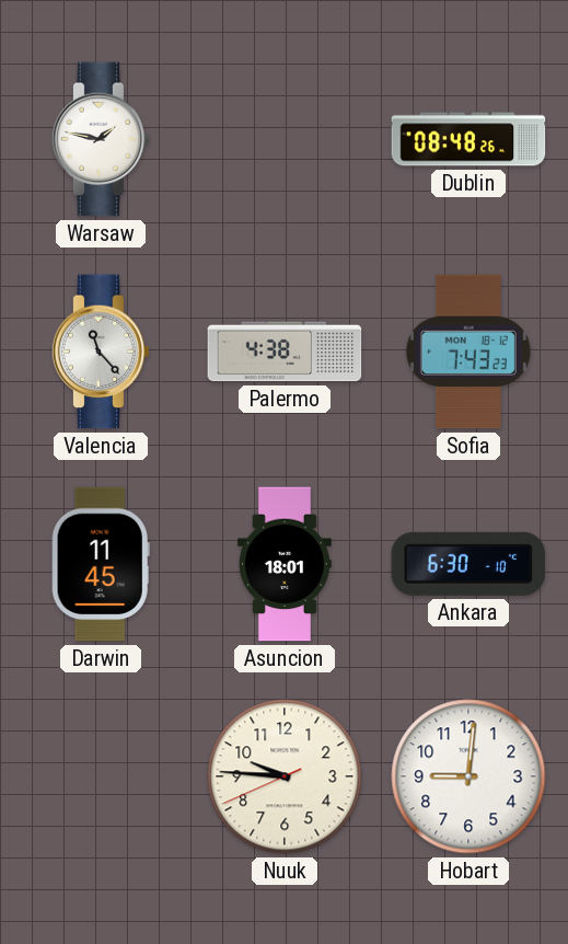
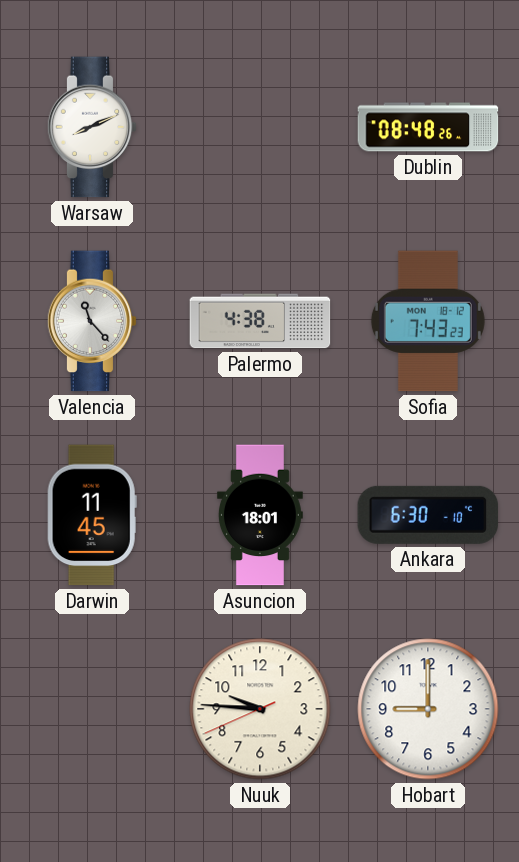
Warsaw: 1:47 -> 8:11 (92, 127)
Hobart: 9:01 -> 9:00 (428, 709)
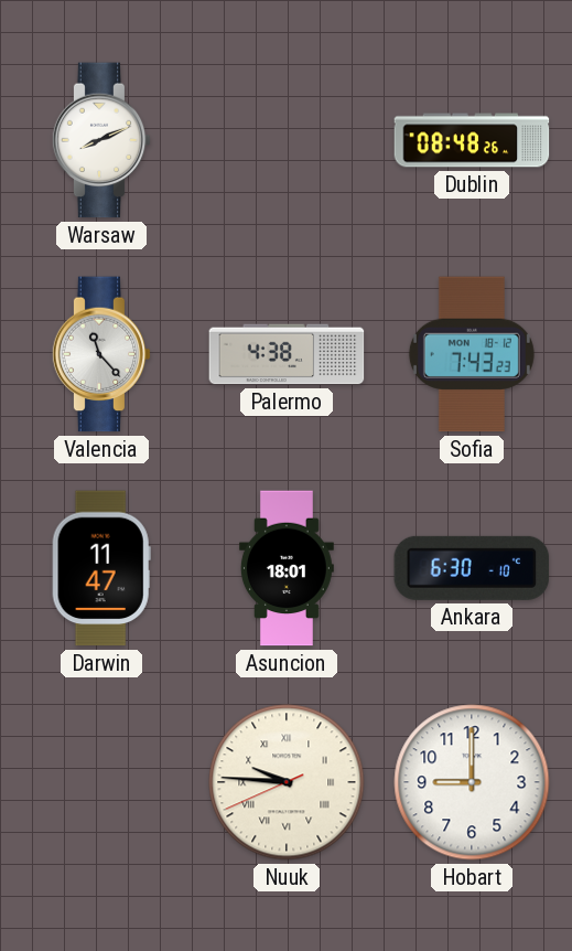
Darwin: 11:45 -> 11:47 (101, 568)
Nuuk numerals: Arabic -> Roman (287, 782)
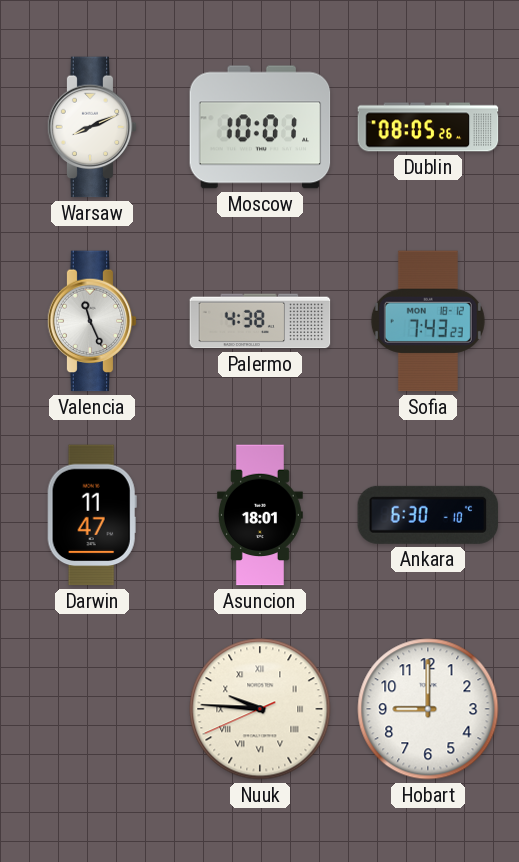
Moscow: none -> 10:01 (260, 127)
Dublin: 08:48 -> 08:05 (428, 127)
Valencia: 11:23 -> 11:26 (92, 321)
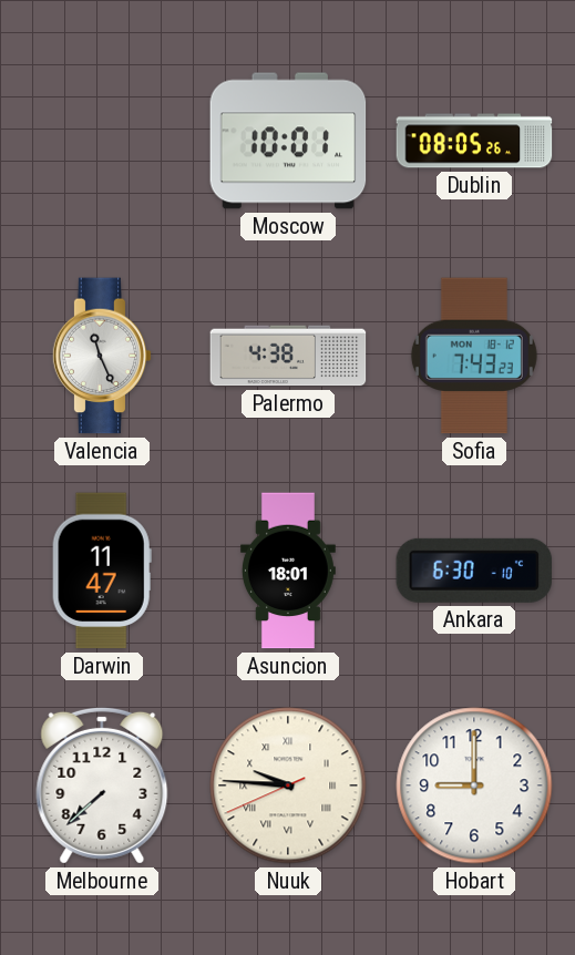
Warsaw: 8:11 -> none (92, 127)
Melbourne: none -> 7:38 (102, 785)
